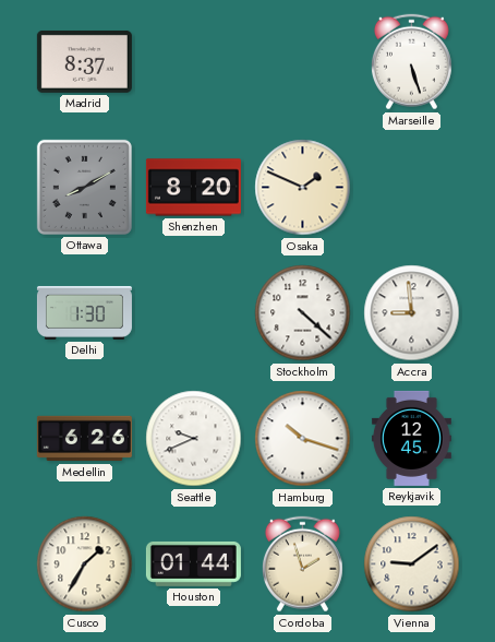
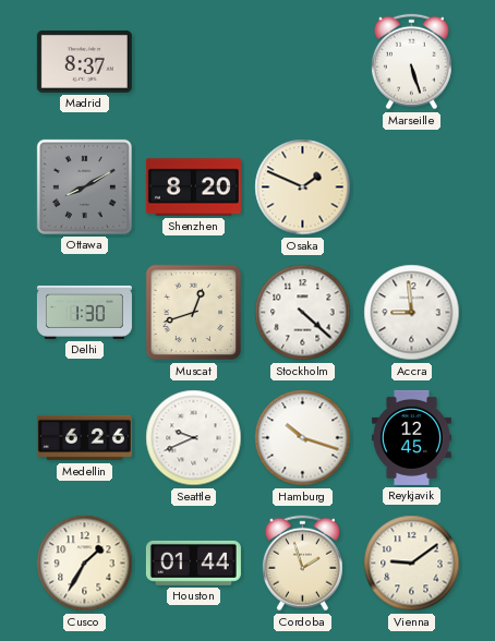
Muscat: none -> 12:42 (194, 313)
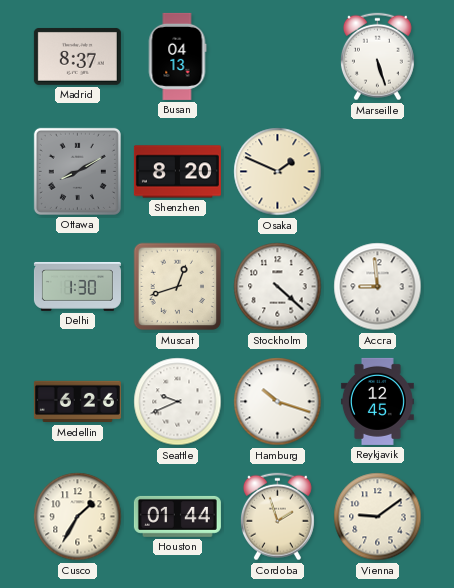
Busan: none -> 04:13 (177, 56)
